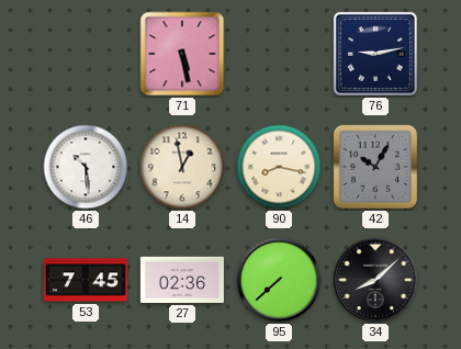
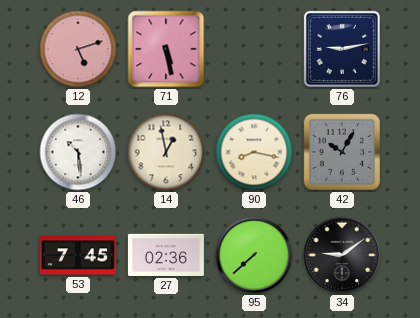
12: none -> 5:12 (78, 49)
34: 8:08 -> 9:09 (342, 255)
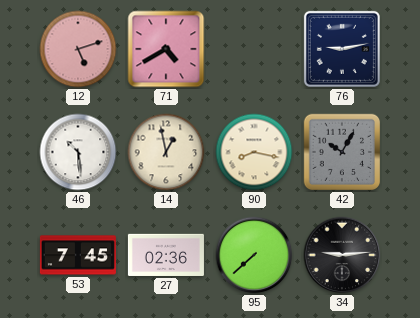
71: 5:28 -> 4:40 (166, 49)
34: 9:09 -> 9:14 (342, 255)
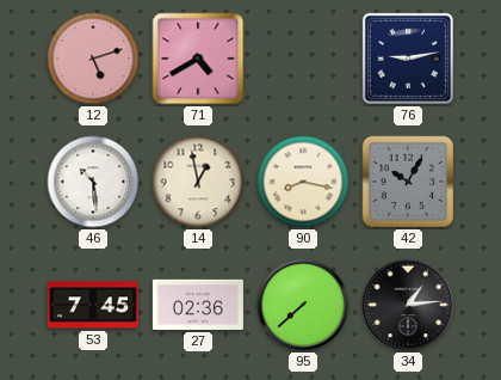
34: 9:14 -> 1:14 (408, 305)
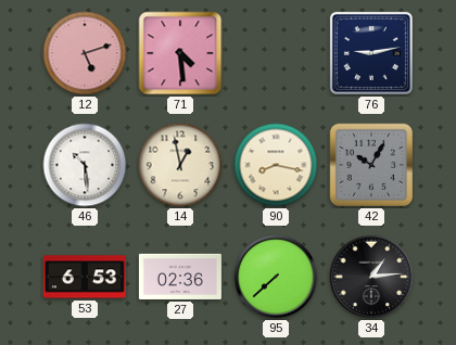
71: 4:40 -> 4:29 (180, 53)
53: 7:45 -> 6:53 (85, 277)
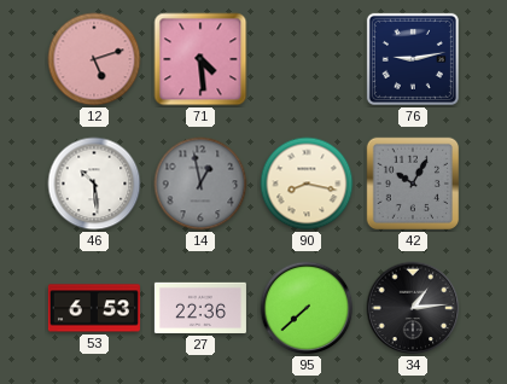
14 dial: cream -> grey (200, 184)
27: 02:36 -> 22:36 (200, 308)
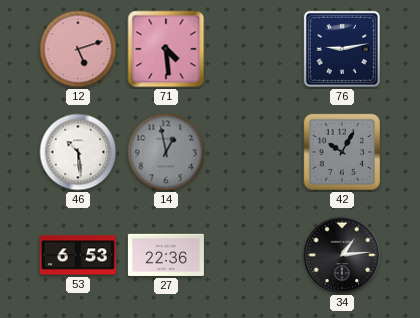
90: 8:17 -> none (307, 184)
95: 7:38 -> none (307, 308)
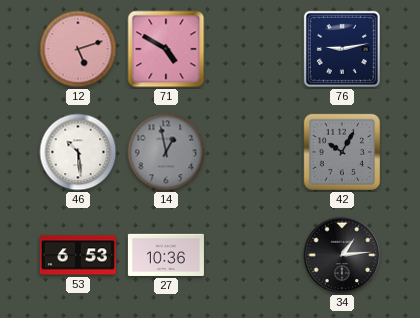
71: 4:29 -> 4:50 (166, 49)
27: 22:36 -> 10:36 (166, 255)
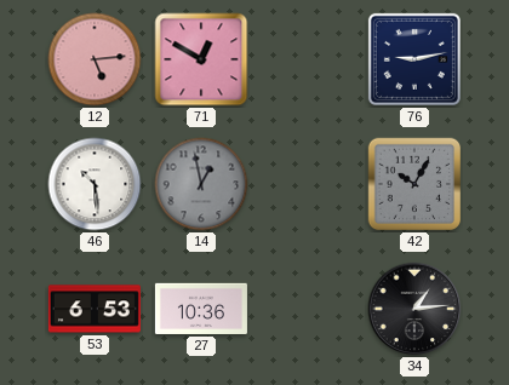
12: 5:12 -> 5:14 (95, 59)
71: 4:50 -> 12:50 (201, 59)
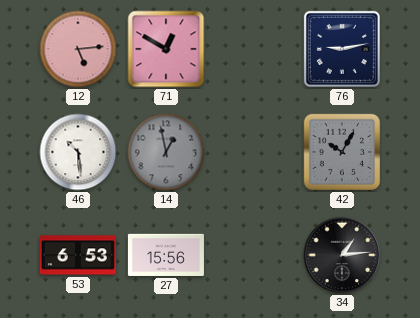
27: 10:36 -> 15:56 (166, 255)
